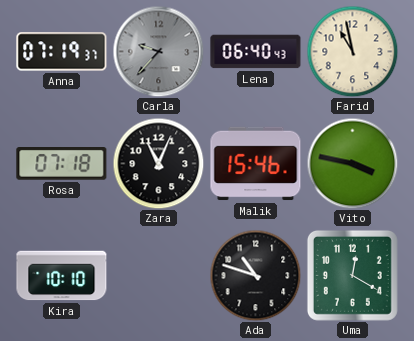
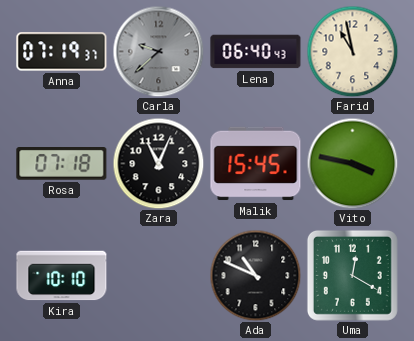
Carla: 9:37 -> 9:38 (158, 51)
Malik: 15:46 -> 15:45 (256, 164)
Ada: 10:48 -> 10:49 (255, 275)
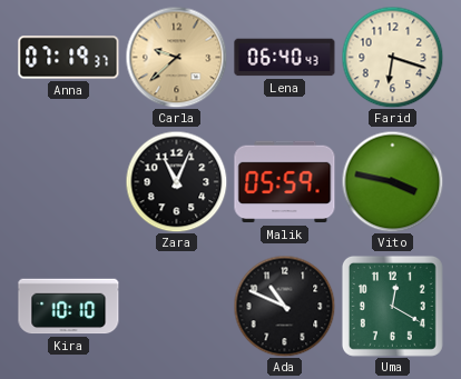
Carla dial: grey -> champagne (176, 57)
Farid: 10:58 -> 6:18 (392, 57)
Rosa: 07:18 -> none (62, 164)
Malik: 15:45 -> 05:59 (285, 182)
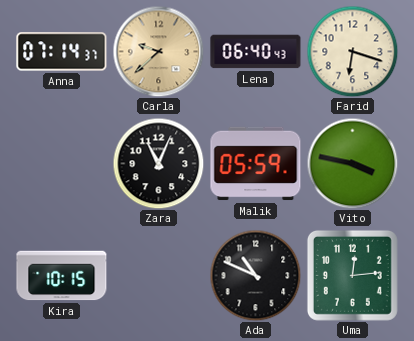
Anna: 07:19 -> 07:14 (62, 52)
Kira: 10:10 -> 10:15 (62, 276)
Uma: 12:20 -> 12:14 (352, 275)
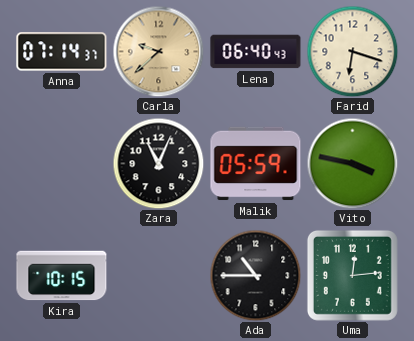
Ada: 10:49 -> 10:45 (255, 275)
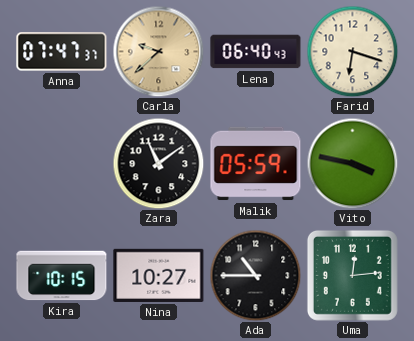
Anna: 07:14 -> 07:47 (62, 52)
Zara: 11:04 -> 11:09 (158, 163)
Nina: none -> 10:27 (159, 275)
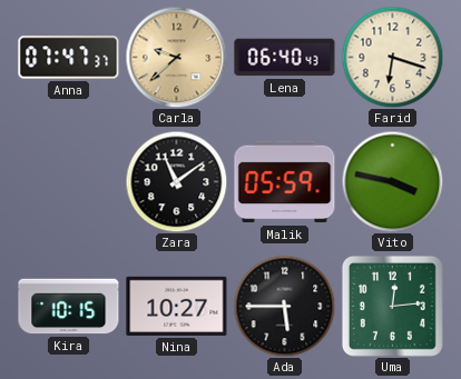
Ada: 10:45 -> 5:45 (284, 306)
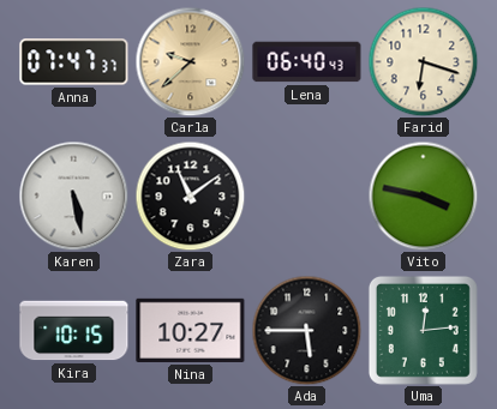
Karen: none -> 5:28 (73, 196)
Malik: 05:59 -> none (285, 182)
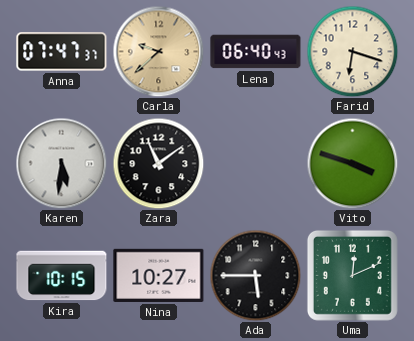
Karen: 5:28 -> 5:31 (61, 163)
Vito: 3:47 -> 3:48 (352, 163)
Uma: 12:14 -> 12:11 (352, 275)
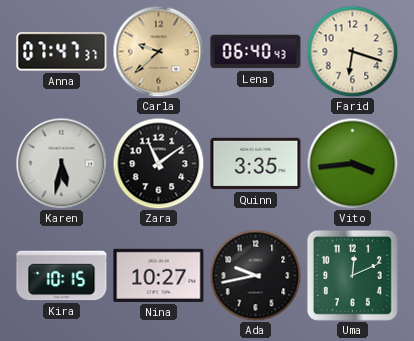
Karen: 5:31 -> 5:32 (61, 163)
Quinn: none -> 3:35 (256, 164)
Vito: 3:48 -> 3:44 (352, 163)
Ada: 5:45 -> 9:43 (255, 275)
